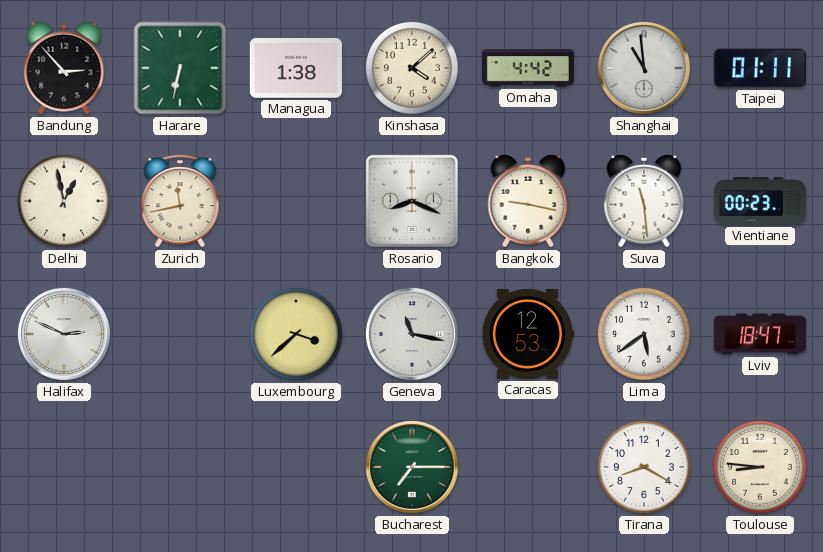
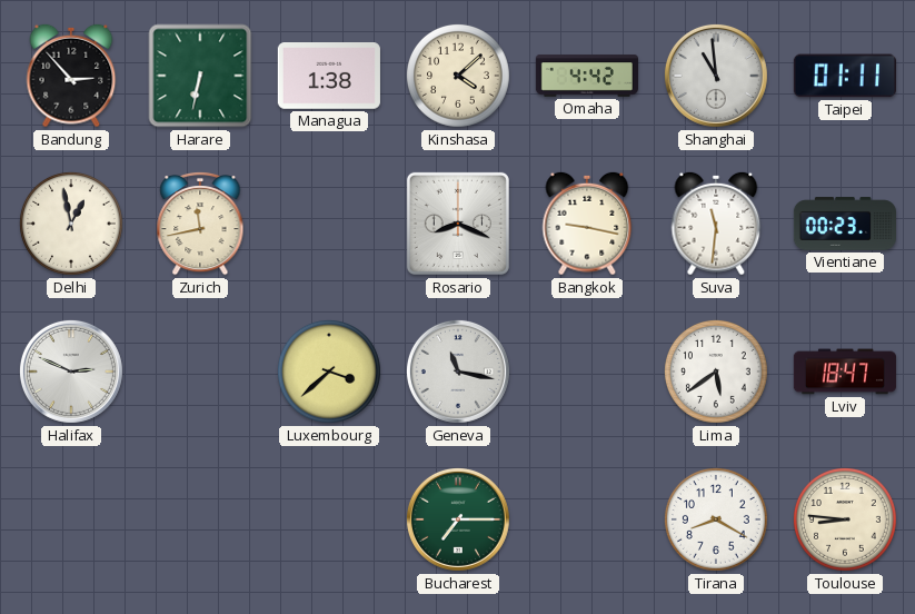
Suva: 11:29 -> 11:31 (716, 224)
Caracas: 12:53 -> none (528, 334)
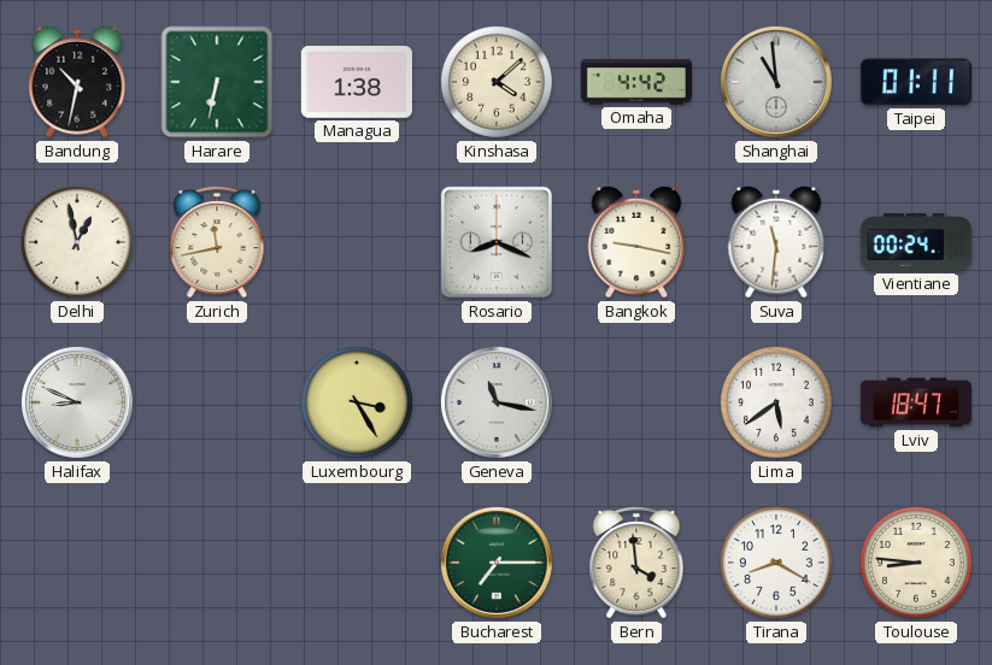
Bandung: 2:53 -> 10:32 (77, 82)
Vientiane: 00:23 -> 00:24 (915, 242)
Halifax: 2:49 -> 8:49 (77, 402)
Luxembourg: 3:38 -> 3:25 (357, 402)
Bern: none -> 3:59 (636, 563)
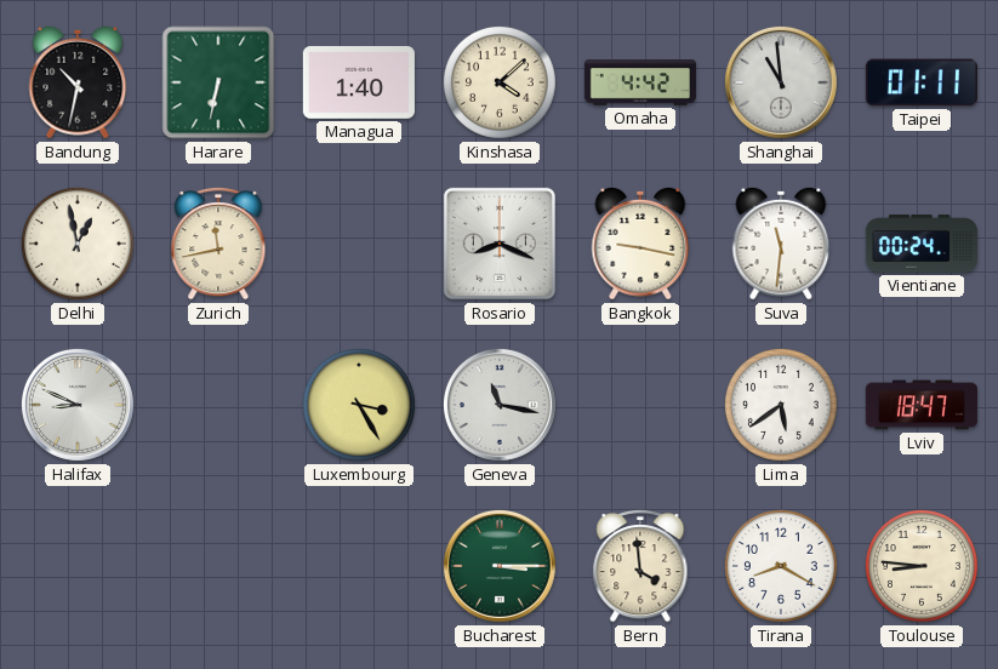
Managua: 1:38 -> 1:40 (359, 84)
Bucharest: 7:15 -> 3:15 (500, 566)
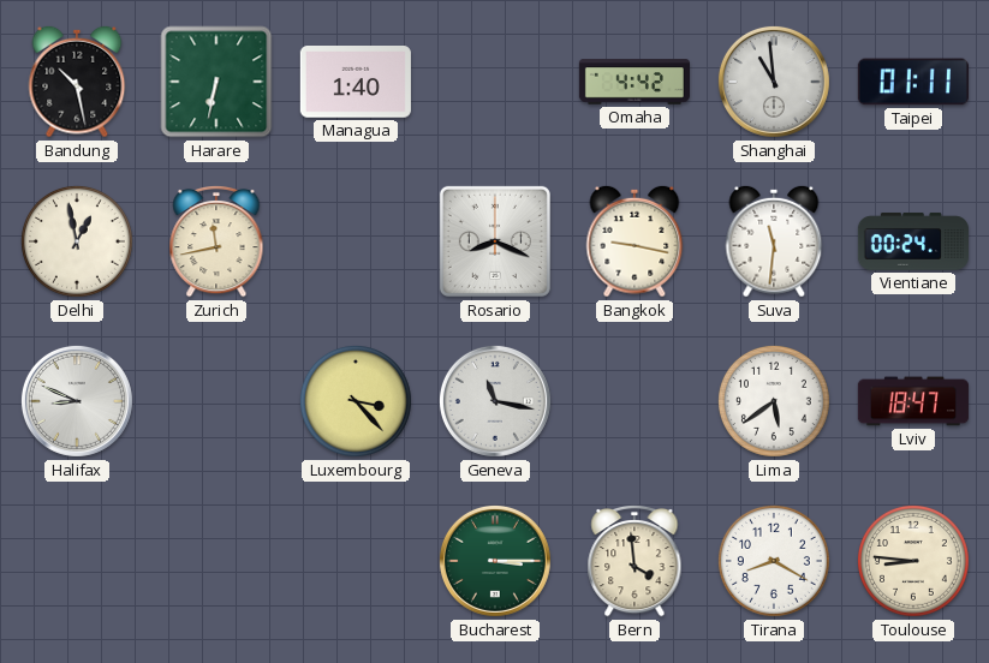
Bandung: 10:32 -> 10:28 (77, 82)
Kinshasa: 4:08 -> none (500, 82)
Luxembourg: 3:25 -> 3:23 (356, 401)
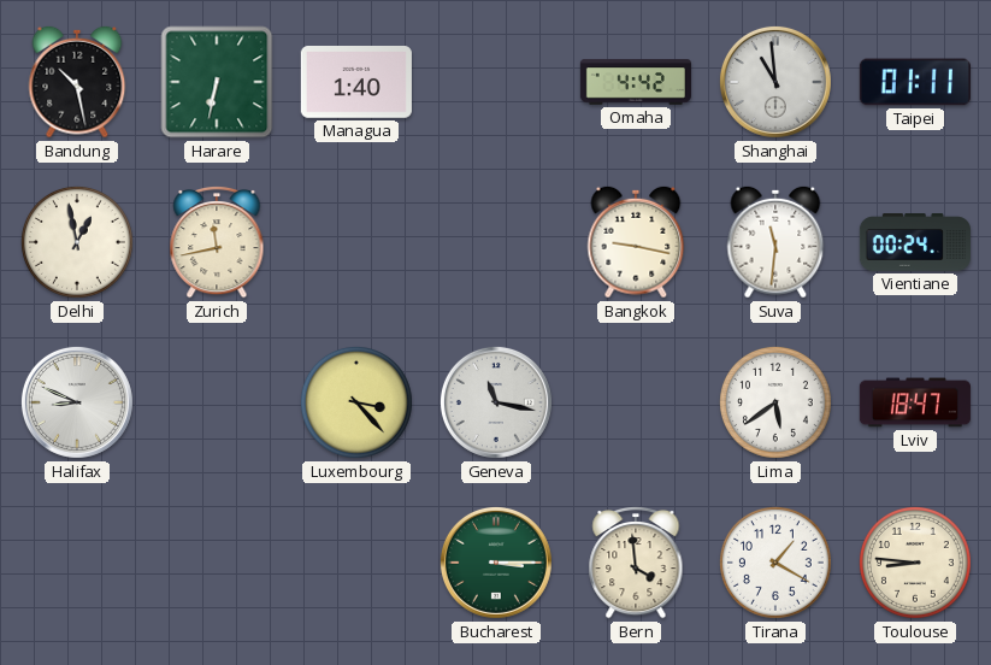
Rosario: 8:19 -> none (495, 241)
Tirana: 8:20 -> 1:20 (775, 563)
